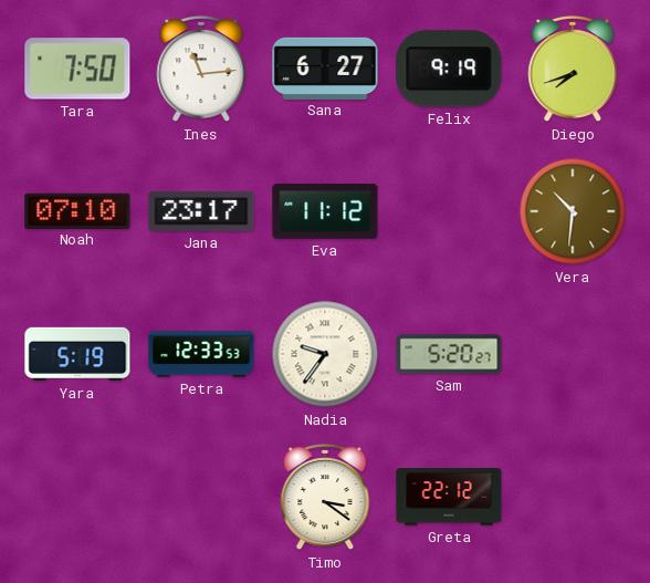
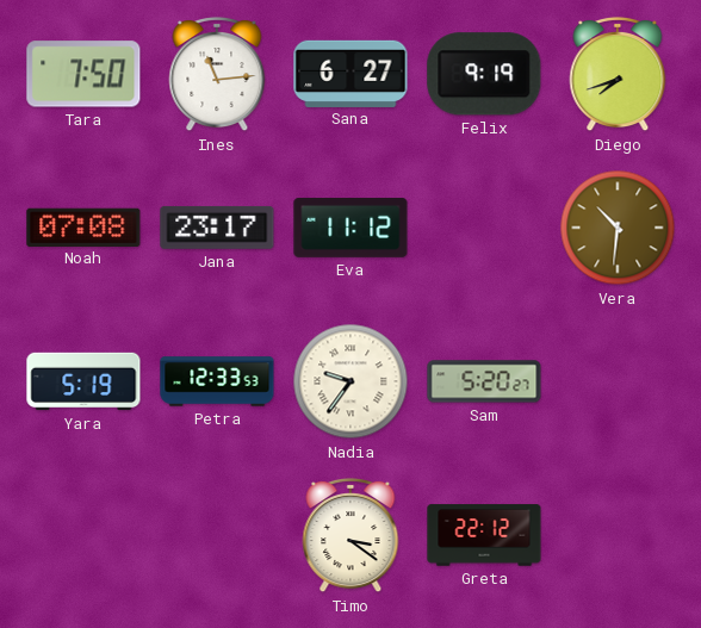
Noah: 07:10 -> 07:08 (83, 226)
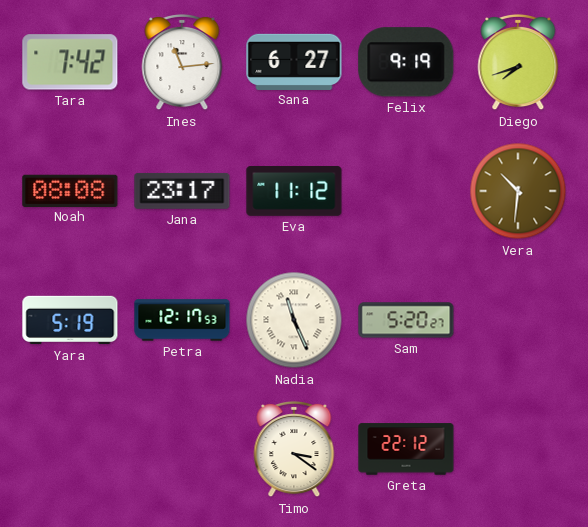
Tara: 7:50 -> 7:42 (70, 62)
Noah: 07:08 -> 08:08 (70, 190)
Petra: 12:33 -> 12:17 (182, 320)
Nadia: 9:36 -> 11:26 (294, 320)
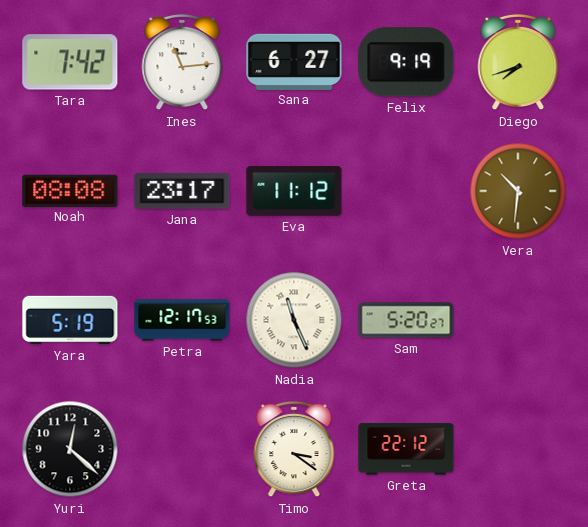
Yuri: none -> 12:22 (70, 449)
